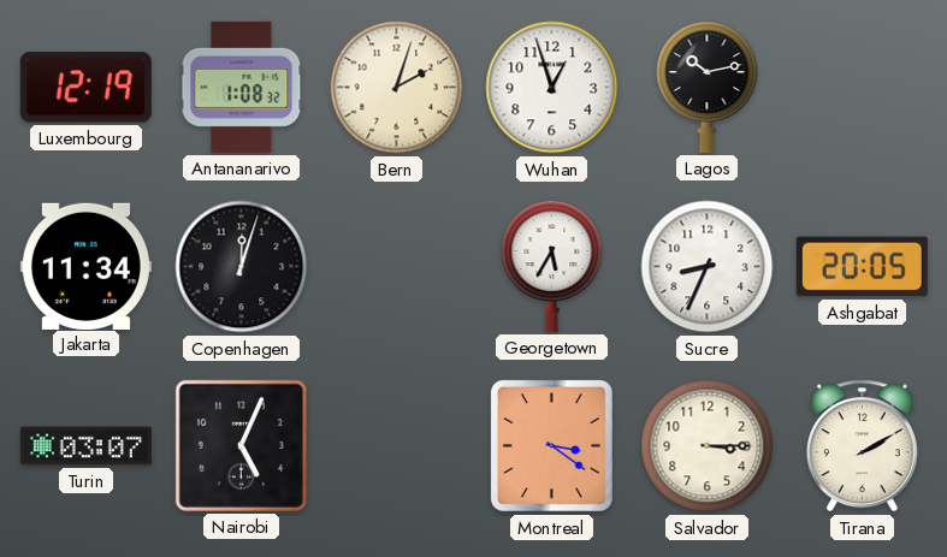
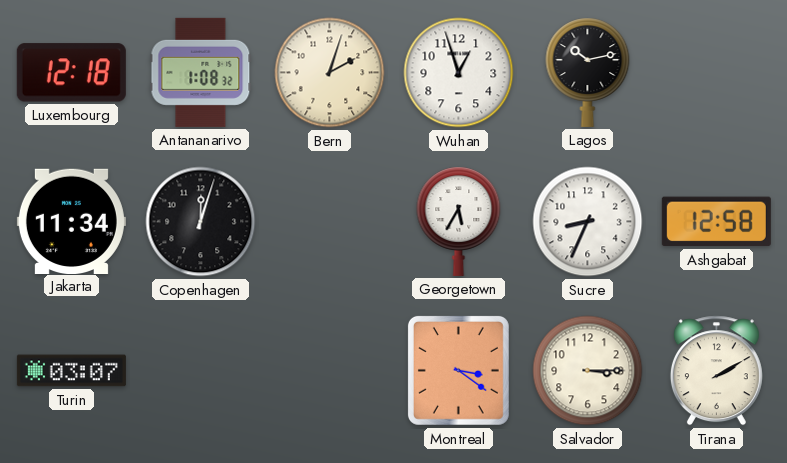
Luxembourg: 12:19 -> 12:18 (71, 73)
Ashgabat: 20:05 -> 12:58 (716, 222)
Nairobi: 5:04 -> none (241, 445)
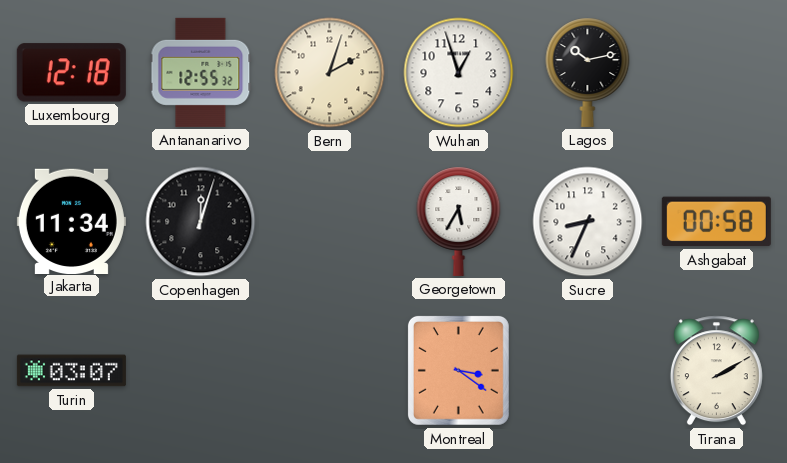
Antananarivo: 1:08 -> 12:55 (201, 72)
Ashgabat: 12:58 -> 00:58 (716, 222)
Salvador: 3:15 -> none (588, 371)
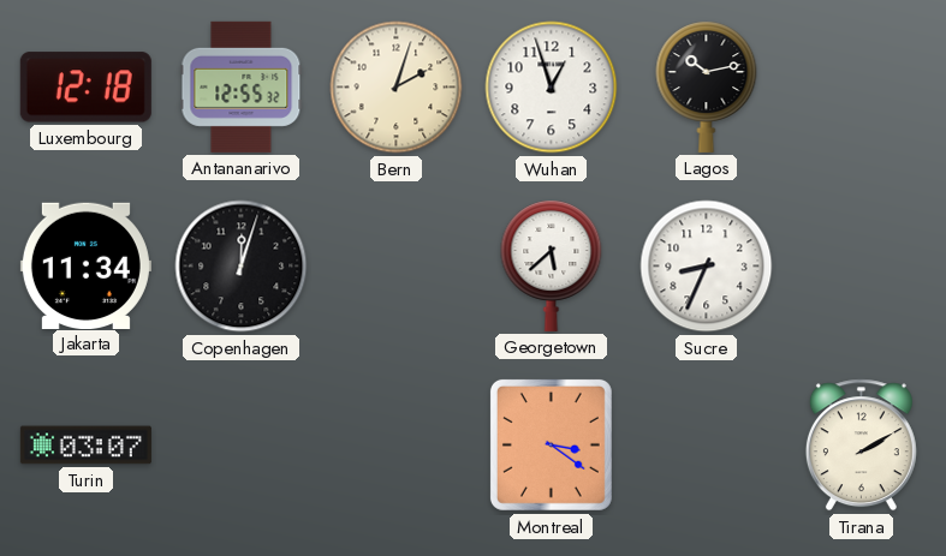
Georgetown: 5:35 -> 5:38 (552, 265)
Ashgabat: 00:58 -> none (716, 222)
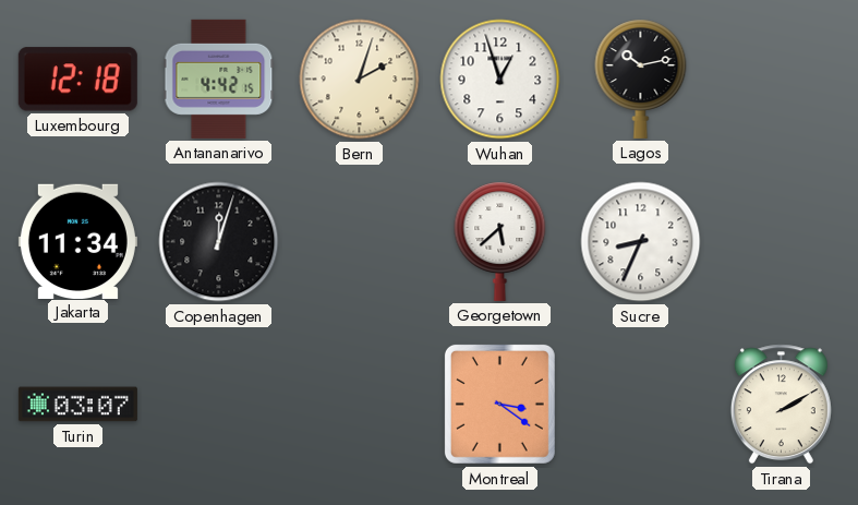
Antananarivo: 12:55 -> 4:42 (219, 79)
